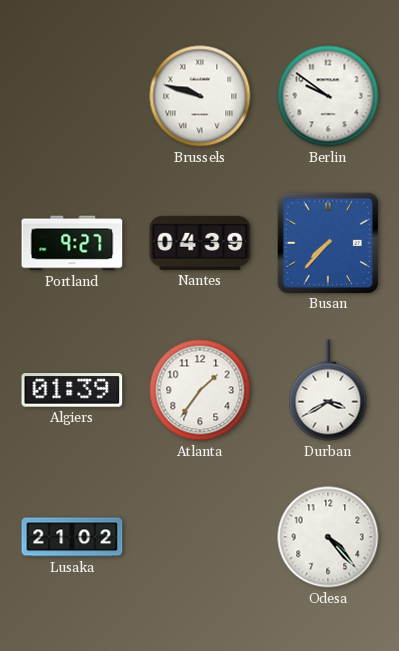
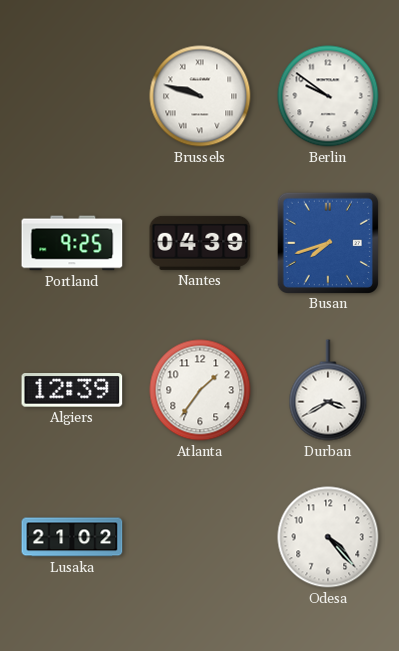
Portland: 9:27 -> 9:25 (72, 243)
Busan: 7:37 -> 7:42 (327, 242)
Algiers: 01:39 -> 12:39 (72, 390)
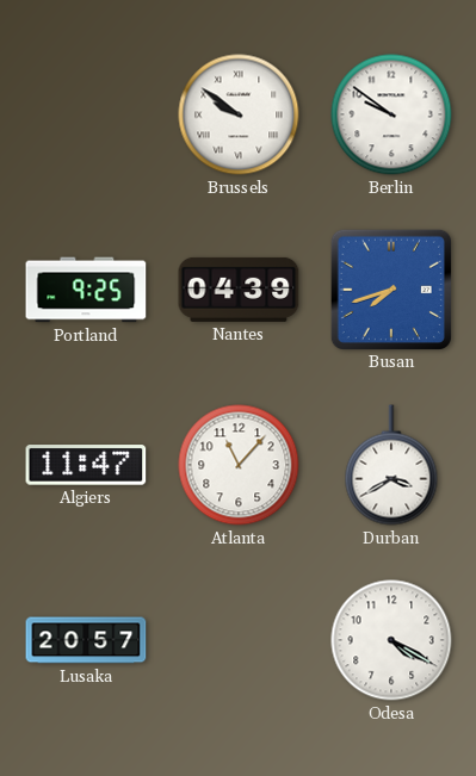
Brussels: 9:48 -> 9:51 (239, 114)
Algiers: 12:39 -> 11:47 (86, 465)
Atlanta: 1:36 -> 11:07 (239, 465)
Lusaka: 21:02 -> 20:57 (86, 640)
Odesa: 4:23 -> 4:20 (391, 640)
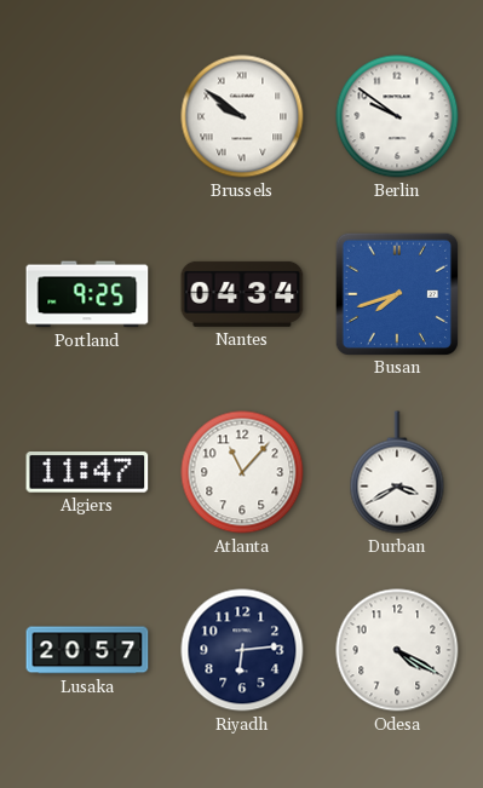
Nantes: 04:39 -> 04:34 (242, 294)
Riyadh: none -> 6:14 (242, 650)
